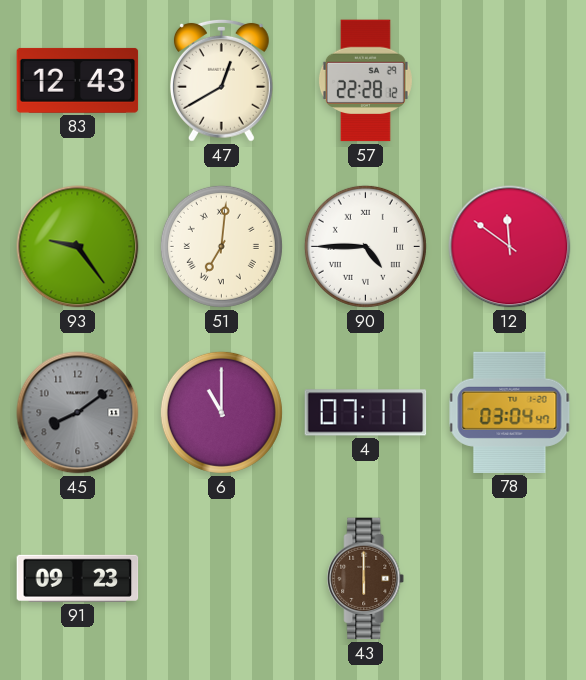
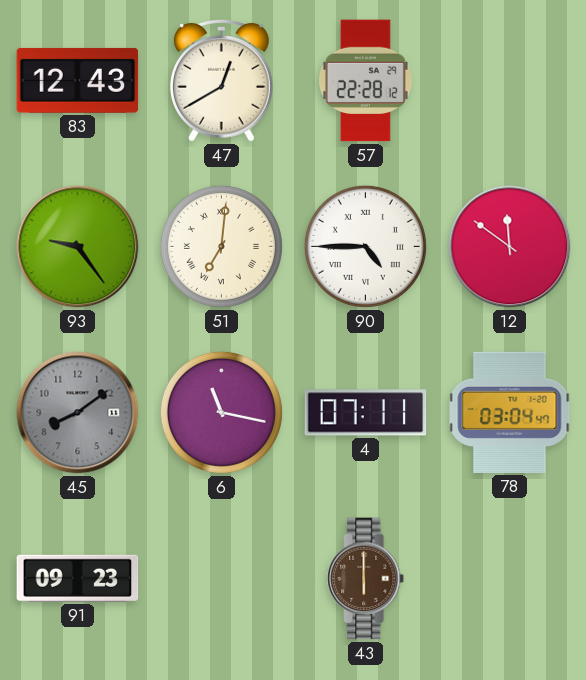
6: 11:00 -> 11:17 (221, 412)
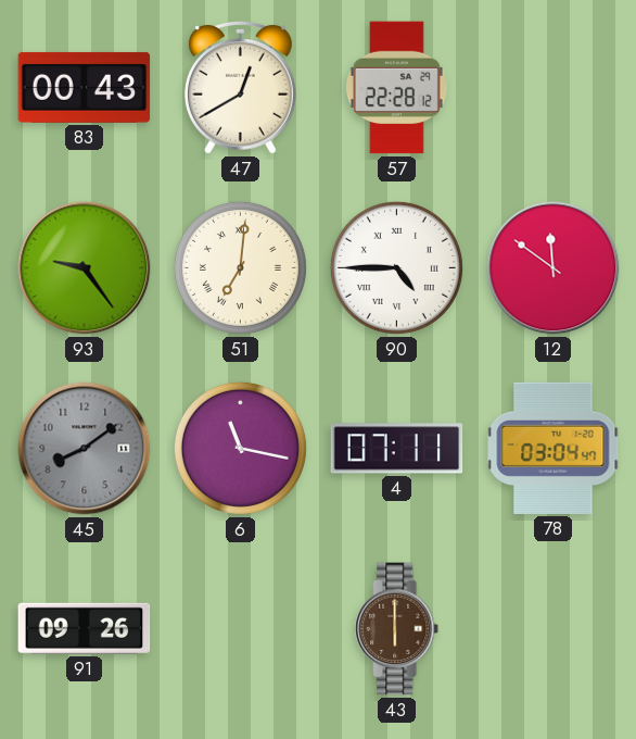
83: 12:43 -> 00:43 (85, 87)
91: 09:23 -> 09:26 (85, 628)
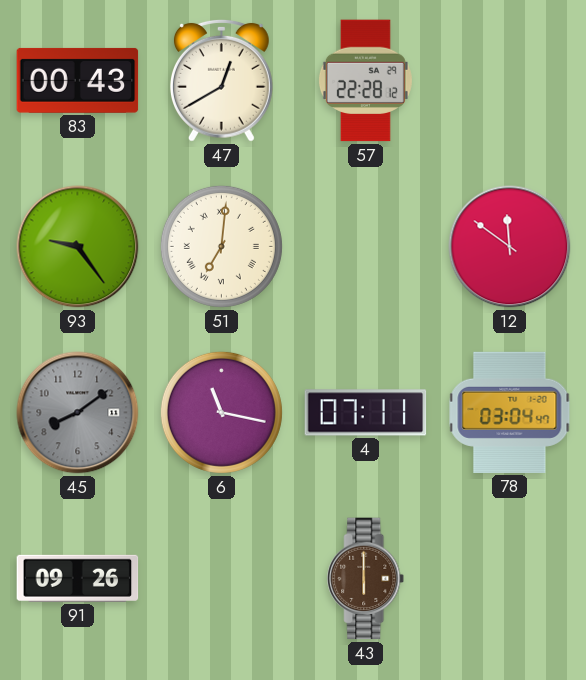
90: 4:45 -> none (396, 267)
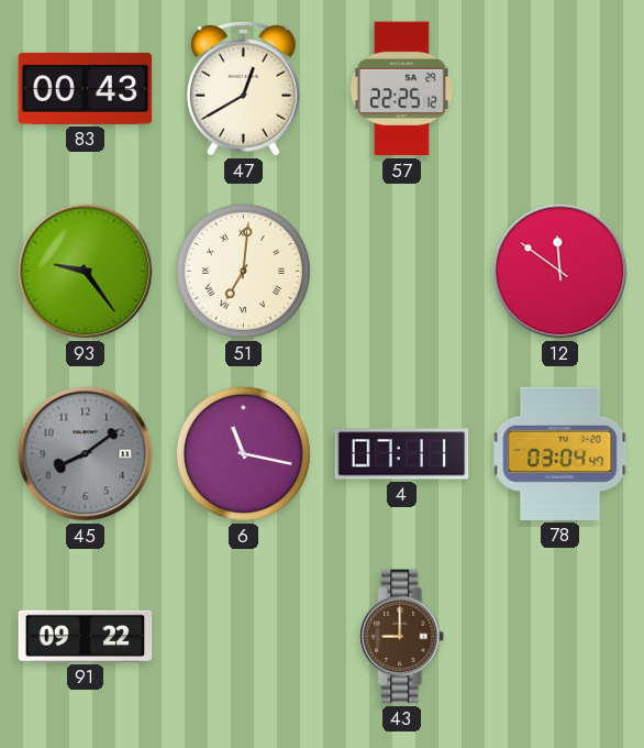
57: 22:28 -> 22:25 (401, 89)
91: 09:26 -> 09:22 (86, 636)
43: 6:00 -> 9:00 (402, 637)
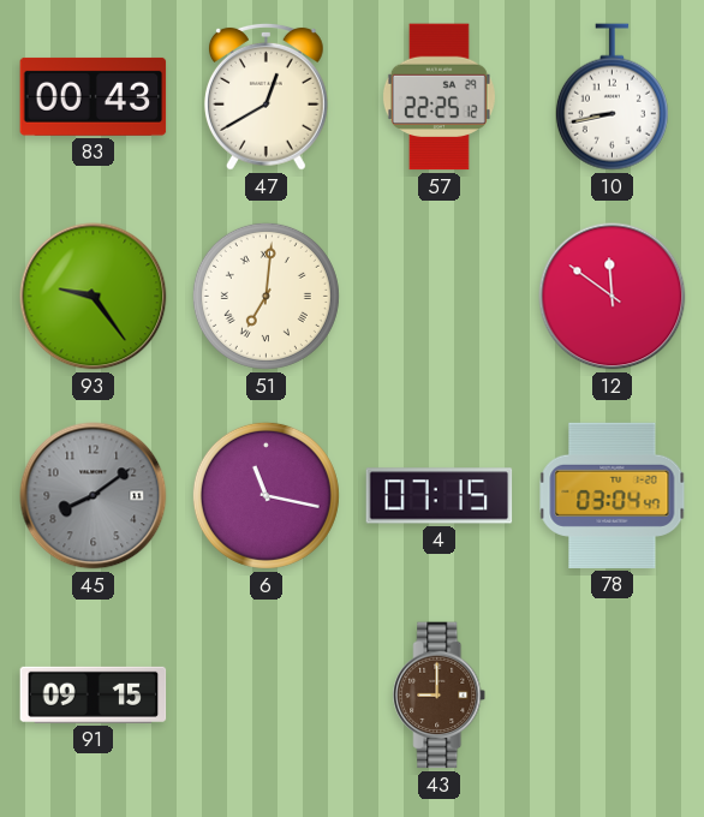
10: none -> 8:43 (611, 97)
4: 07:11 -> 07:15 (440, 496)
91: 09:22 -> 09:15 (94, 694)
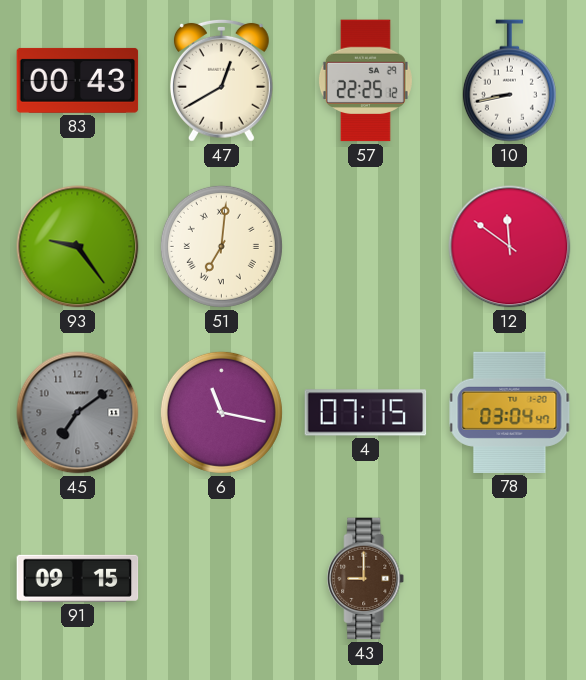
45: 8:09 -> 7:09 (78, 413)
